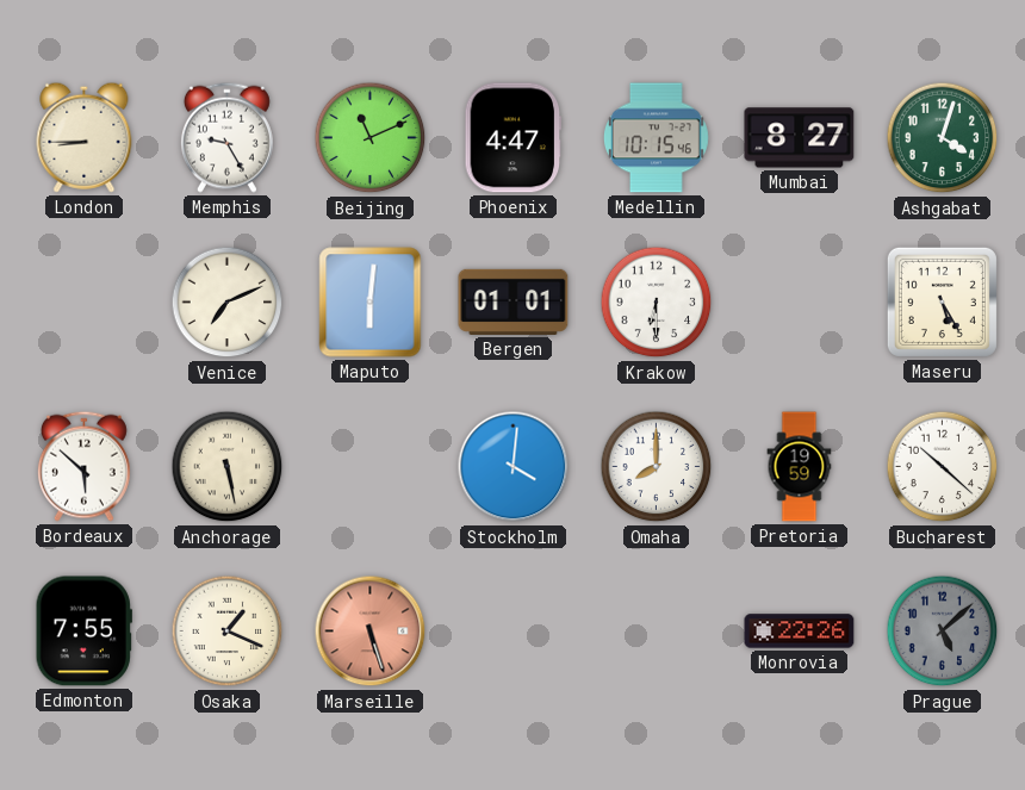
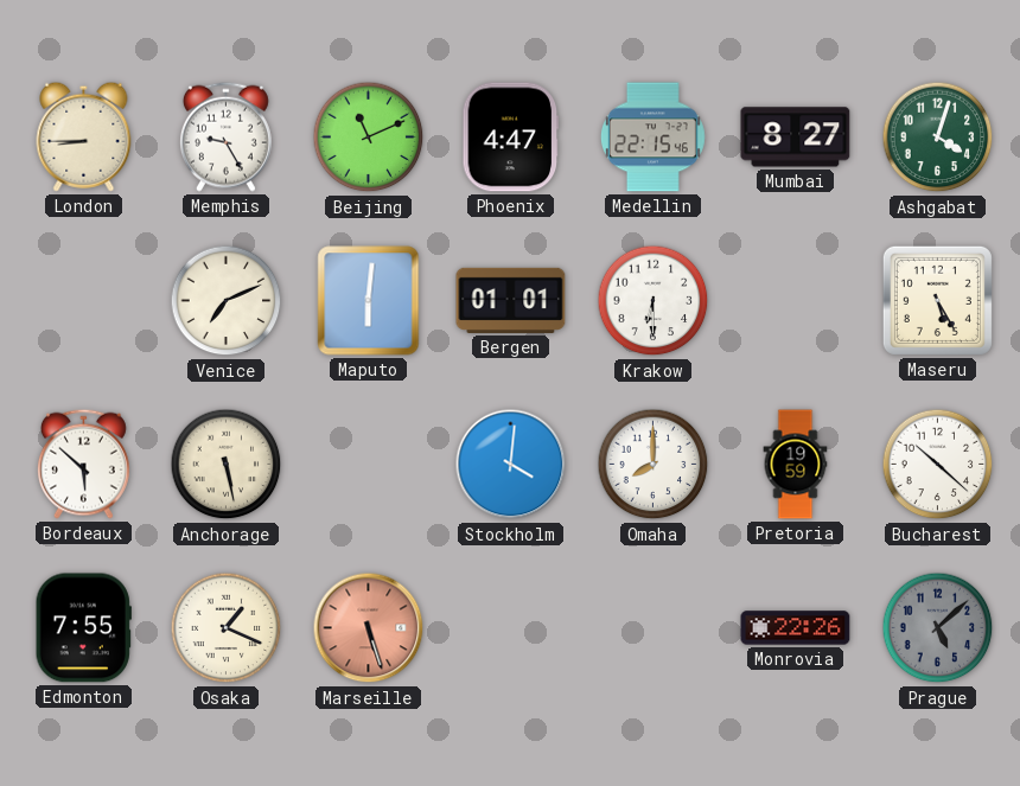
Medellin: 10:15 -> 22:15 (652, 138)
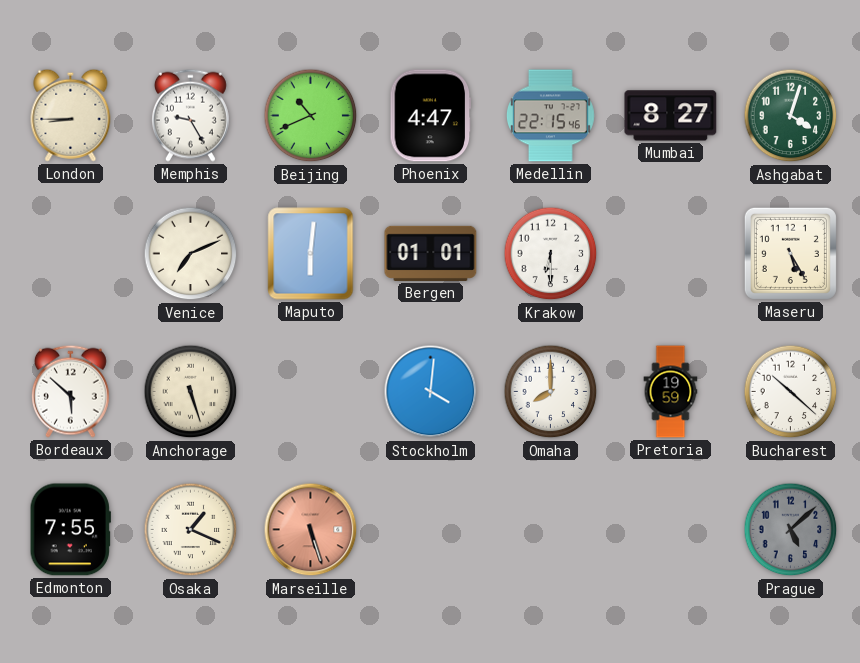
Beijing: 11:11 -> 10:41 (311, 116)
Anchorage: 5:28 -> 5:27 (191, 392)
Monrovia: 22:26 -> none (796, 628)
